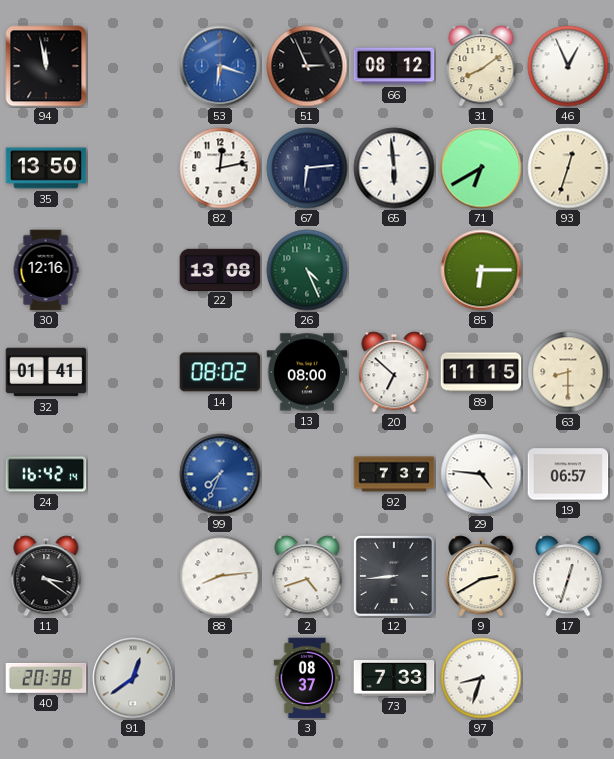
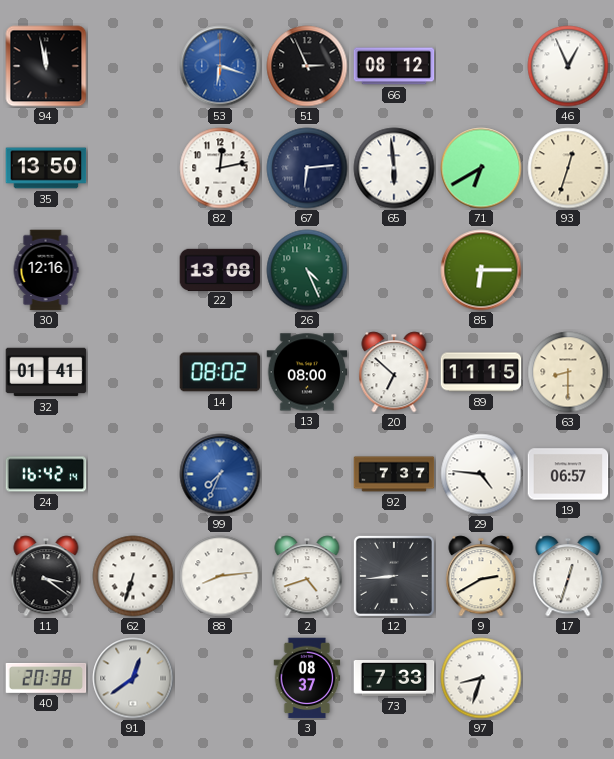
31: 8:09 -> none (481, 66)
62: none -> 6:33 (133, 576)
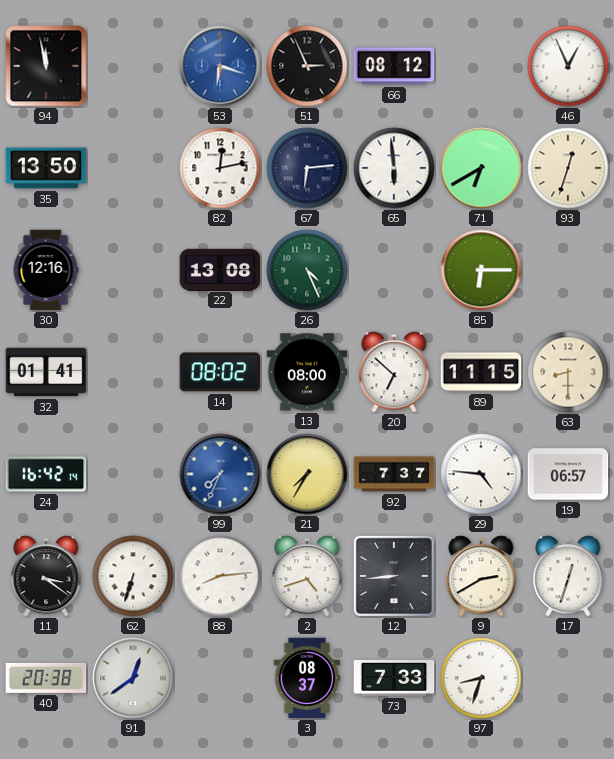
21: none -> 7:35 (307, 474)
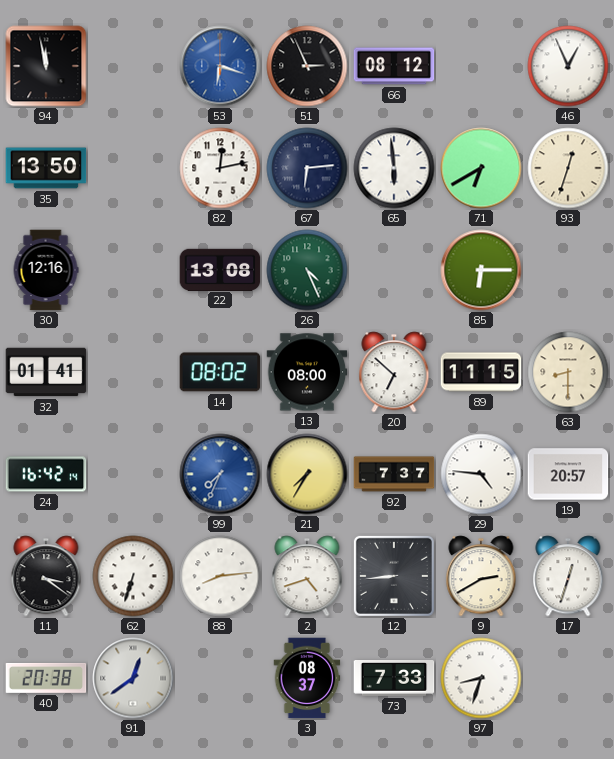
19: 06:57 -> 20:57 (568, 474)
